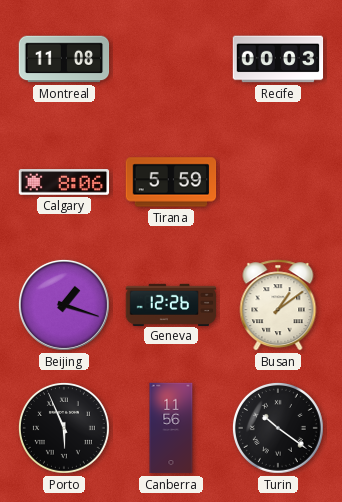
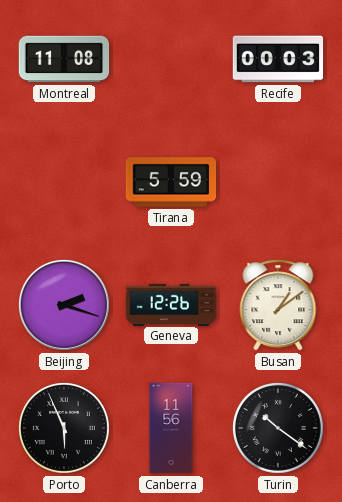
Calgary: 8:06 -> none (64, 182)
Beijing: 1:18 -> 2:18 (64, 305)
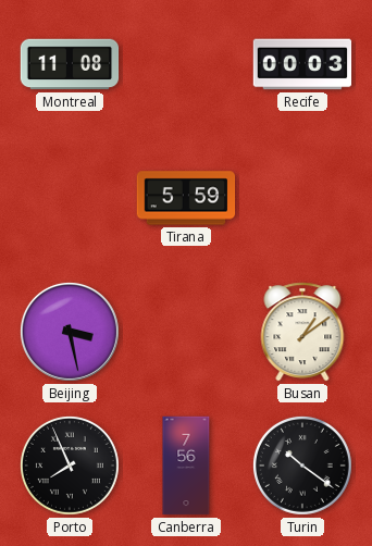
Beijing: 2:18 -> 3:28 (70, 332)
Geneva: 12:26 -> none (171, 304)
Porto: 5:56 -> 7:56 (70, 466)
Canberra: 11:56 -> 7:56 (186, 466)
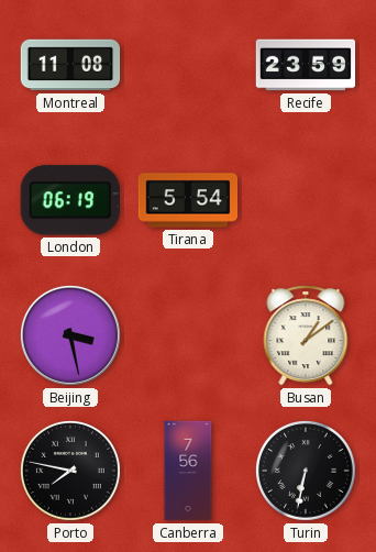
Recife: 00:03 -> 23:59 (306, 65)
London: none -> 06:19 (70, 200)
Tirana: 5:59 -> 5:54 (188, 200)
Porto: 7:56 -> 7:47 (70, 471)
Turin: 10:21 -> 6:32 (306, 471)
